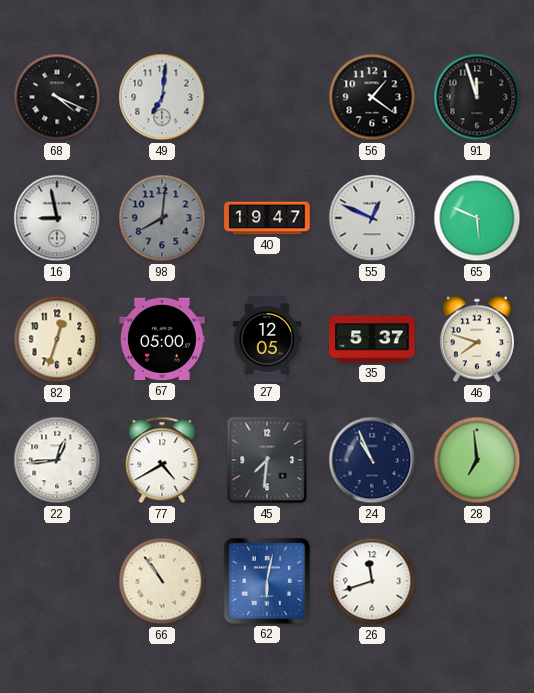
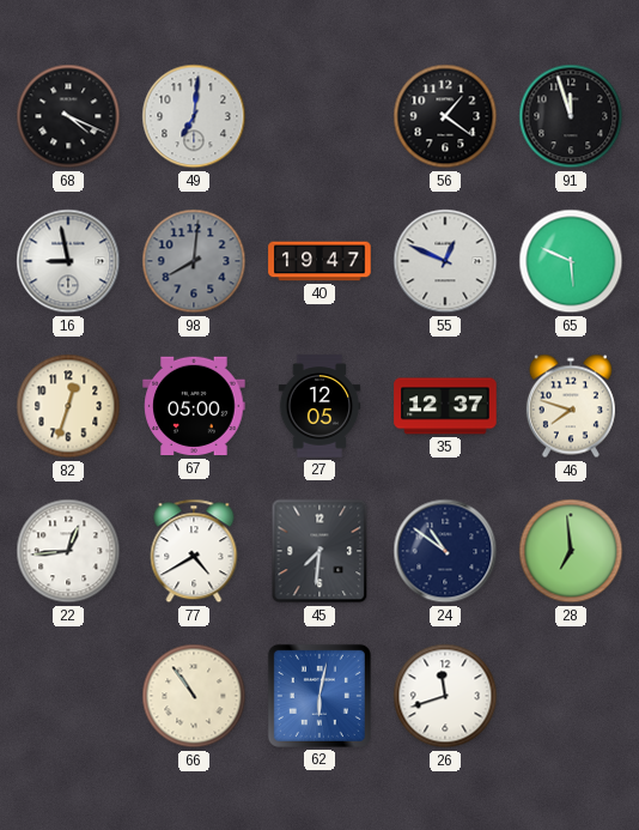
35: 5:37 -> 12:37 (445, 406)
24: 10:56 -> 10:51 (445, 551)
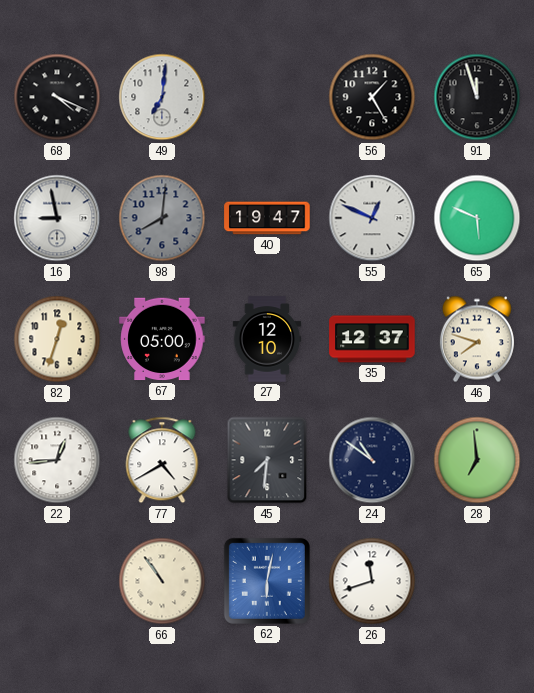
56: 1:21 -> 1:25 (372, 97)
27: 12:05 -> 12:10 (267, 339)
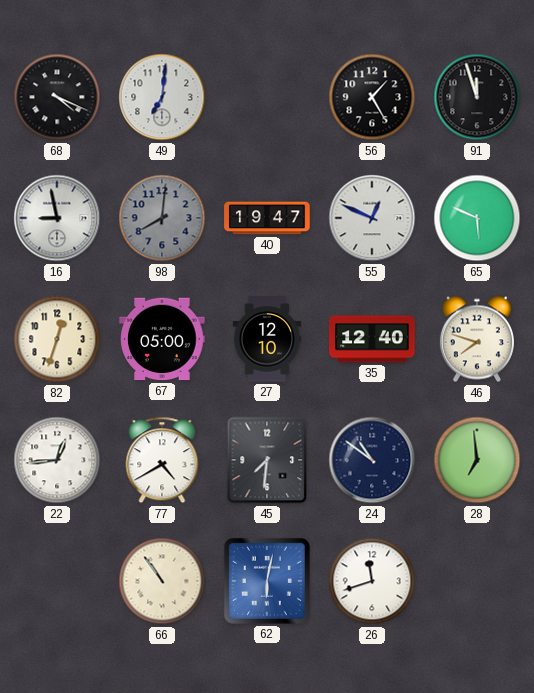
35: 12:37 -> 12:40 (372, 339)
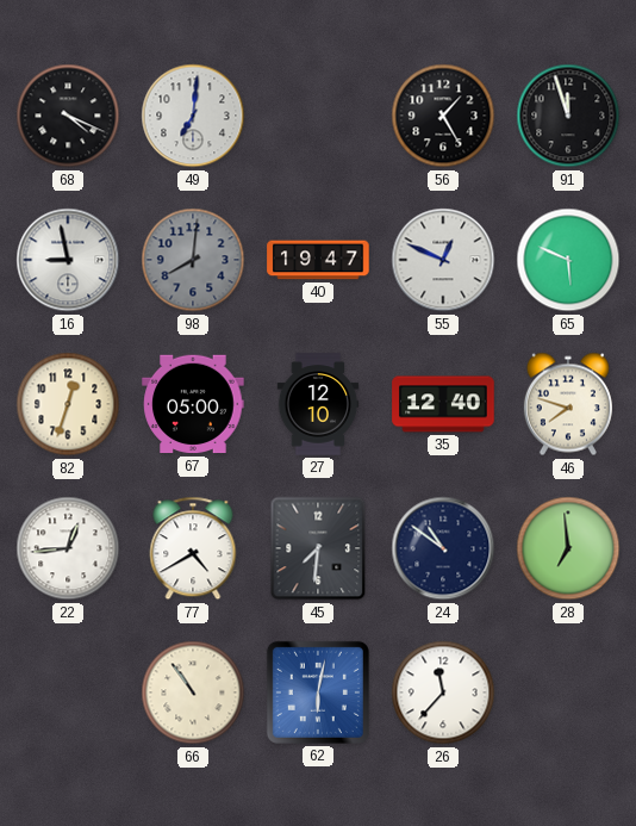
26: 11:42 -> 11:37 (443, 693)
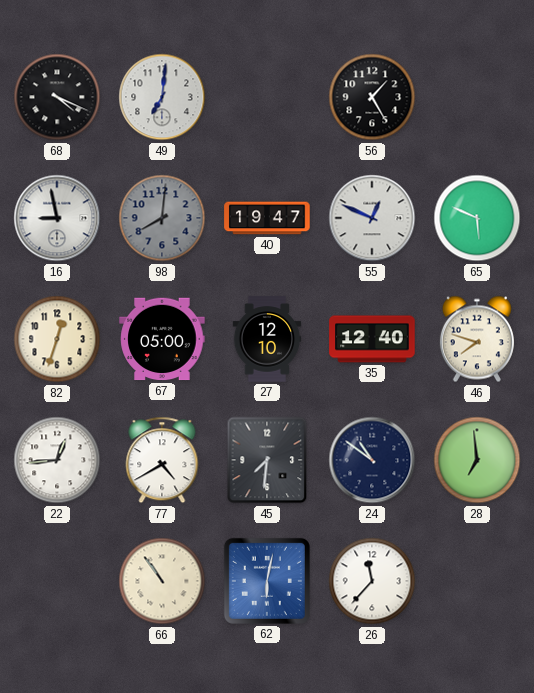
91: 11:57 -> none (568, 116)
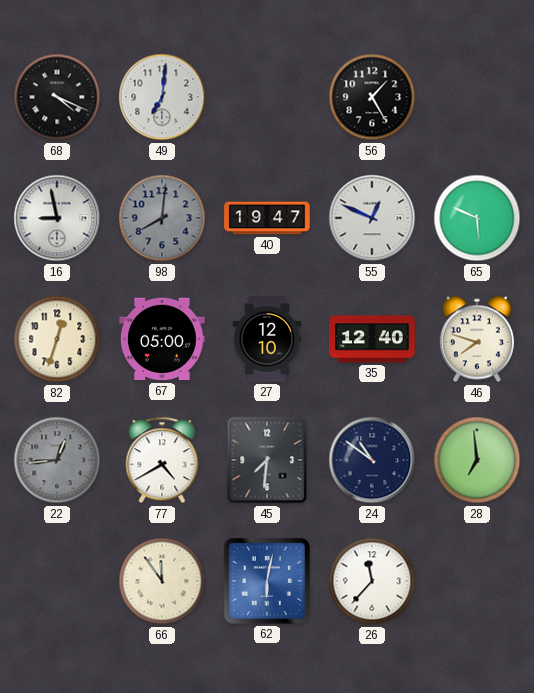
22 dial: white -> grey (57, 460)
66: 10:54 -> 11:54 (162, 581)
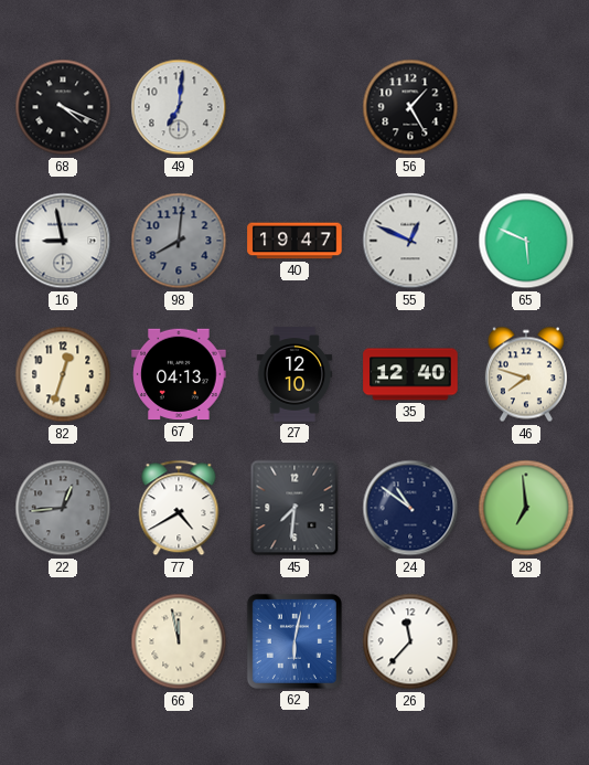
67: 05:00 -> 04:13 (179, 374)
66: 11:54 -> 11:58 (179, 641)
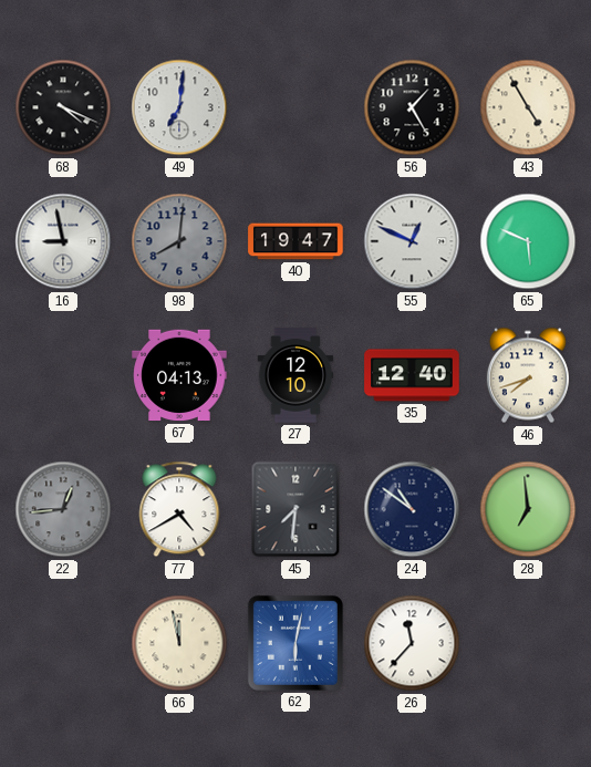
43: none -> 4:55 (528, 107)
82: 12:33 -> none (63, 374)
46: 7:48 -> 7:42 (528, 375)
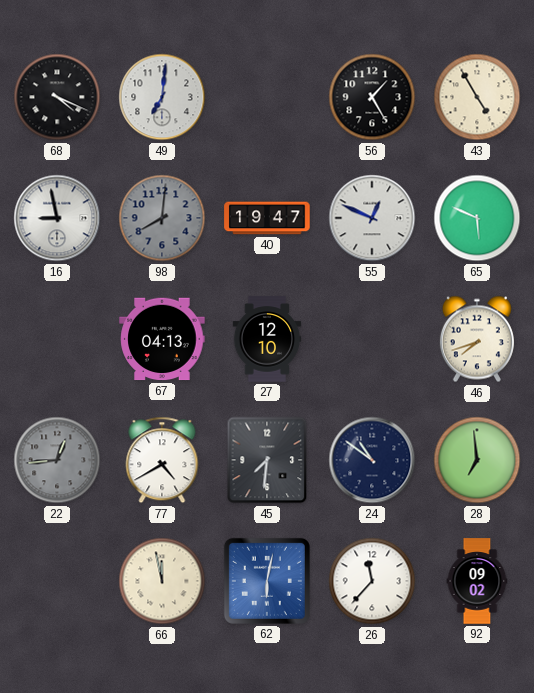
35: 12:40 -> none (412, 375)
92: none -> 09:02 (477, 581)
